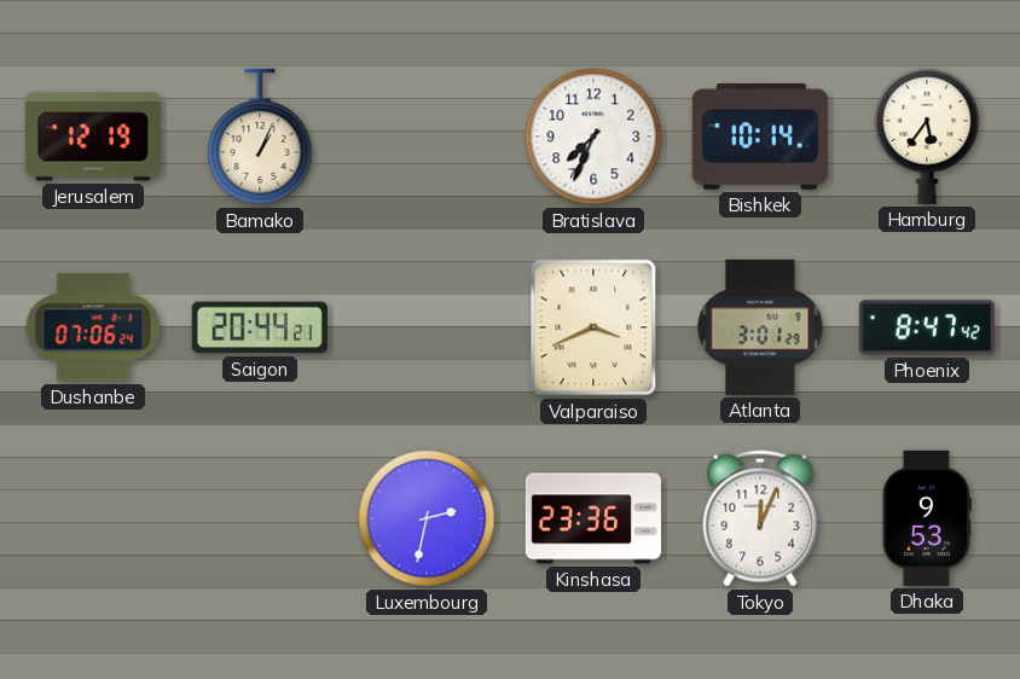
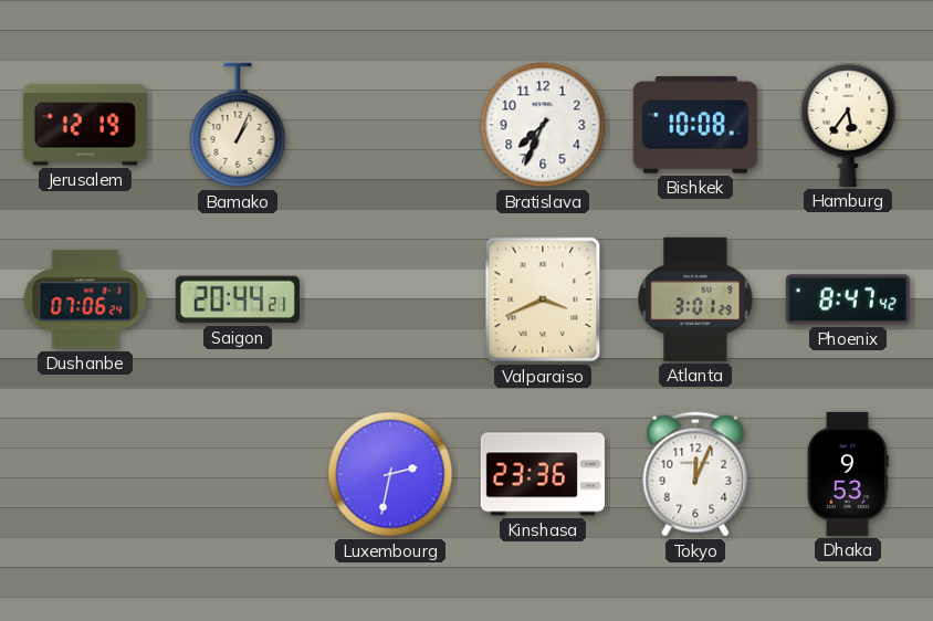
Bishkek: 10:14 -> 10:08 (695, 125)
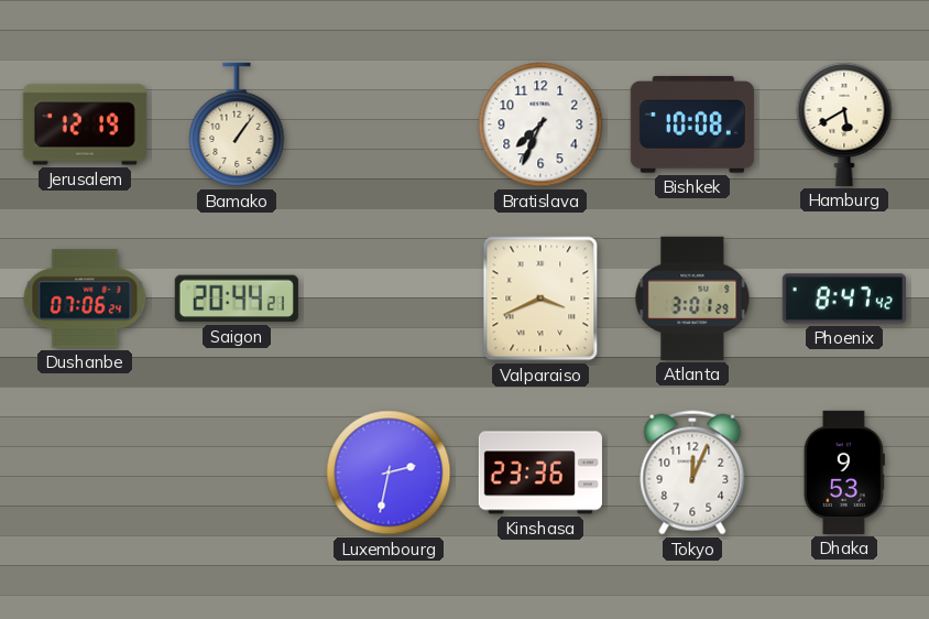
Bamako: 1:04 -> 1:06 (237, 124)
Hamburg: 5:36 -> 5:40 (844, 123)
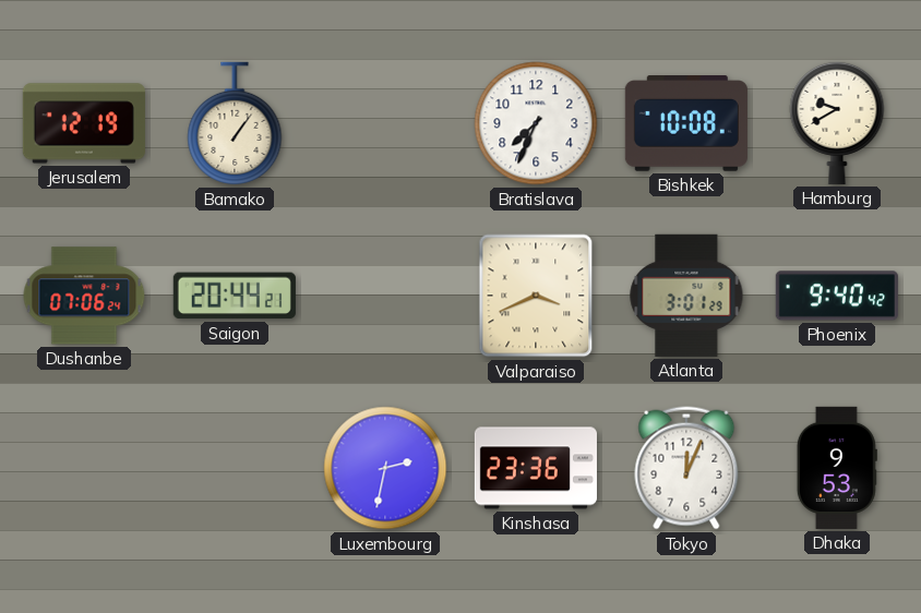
Hamburg: 5:40 -> 9:40 (837, 122)
Phoenix: 8:47 -> 9:40 (837, 296)
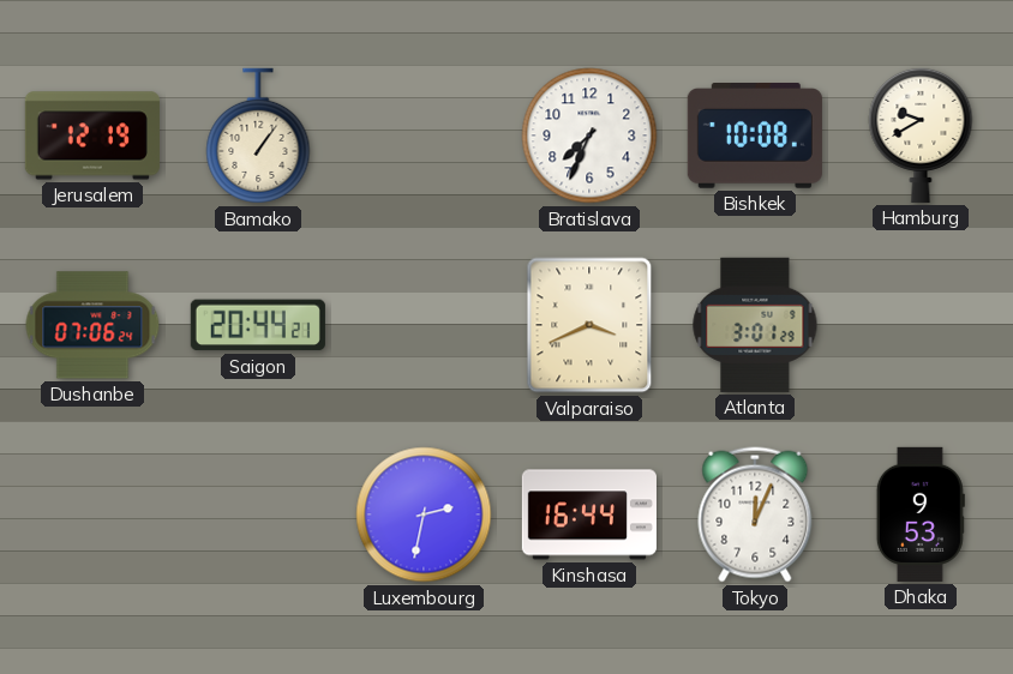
Phoenix: 9:40 -> none (837, 296)
Kinshasa: 23:36 -> 16:44 (589, 514)
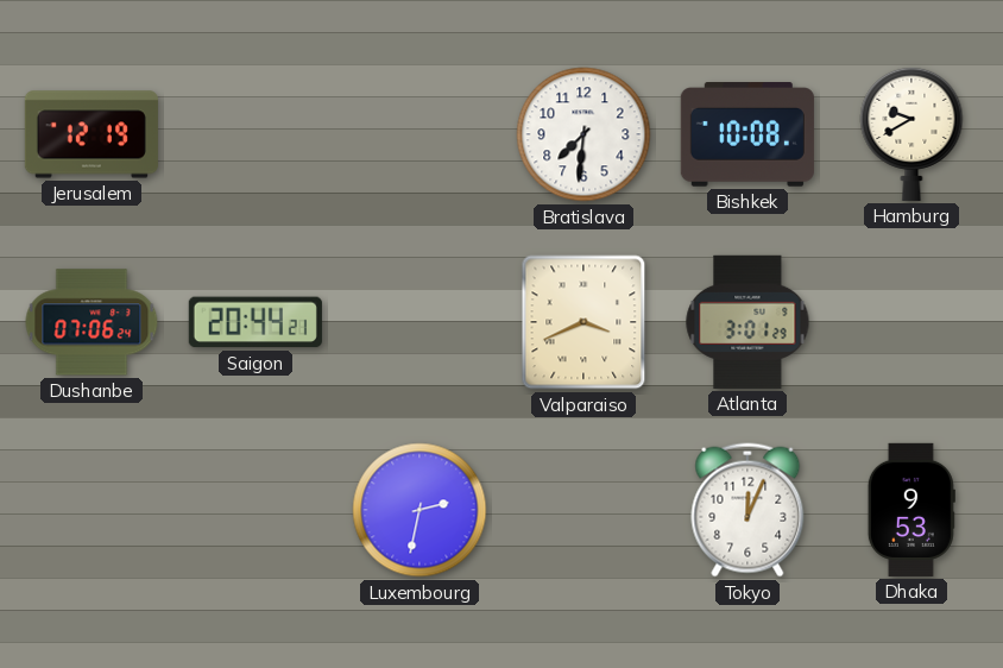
Bamako: 1:06 -> none (258, 136)
Bratislava: 7:34 -> 7:31 (583, 134)
Kinshasa: 16:44 -> none (589, 514)
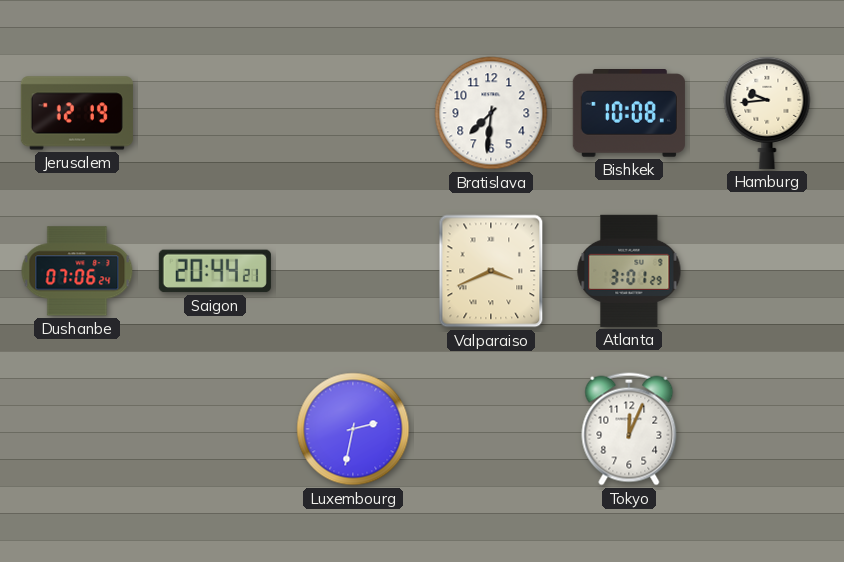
Hamburg: 9:40 -> 9:44 (767, 112)
Dhaka: 9:53 -> none (911, 510)
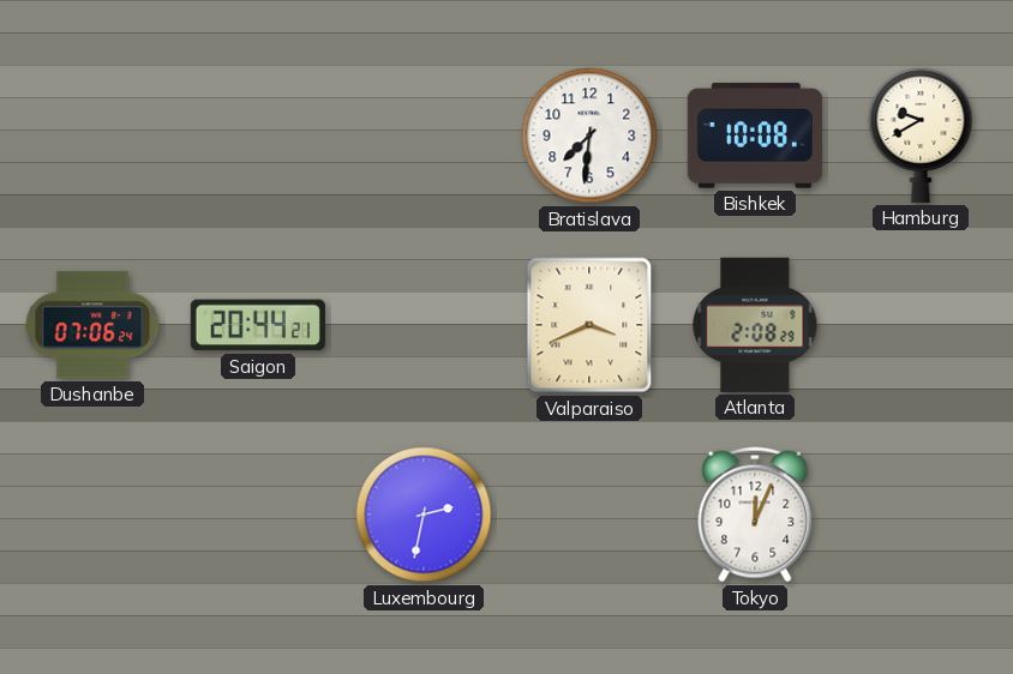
Jerusalem: 12:19 -> none (77, 113)
Hamburg: 9:44 -> 9:40 (921, 134)
Atlanta: 3:01 -> 2:08 (755, 325)
